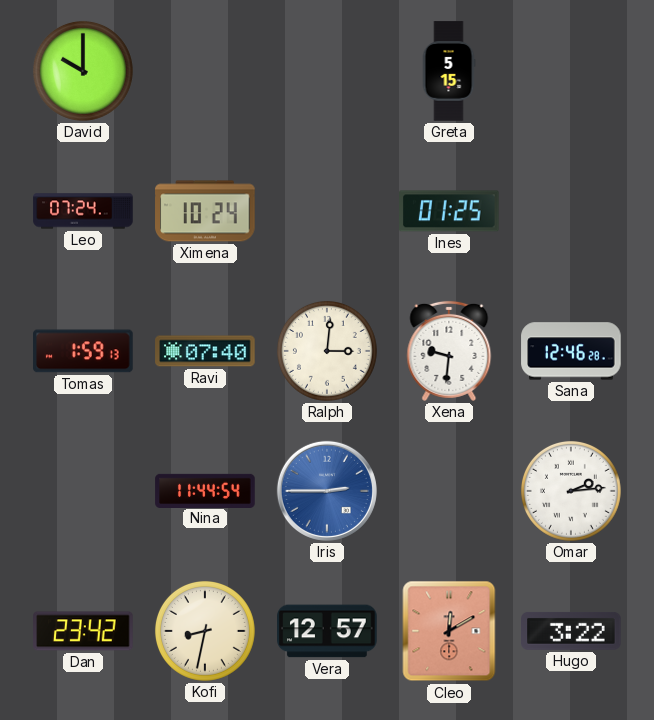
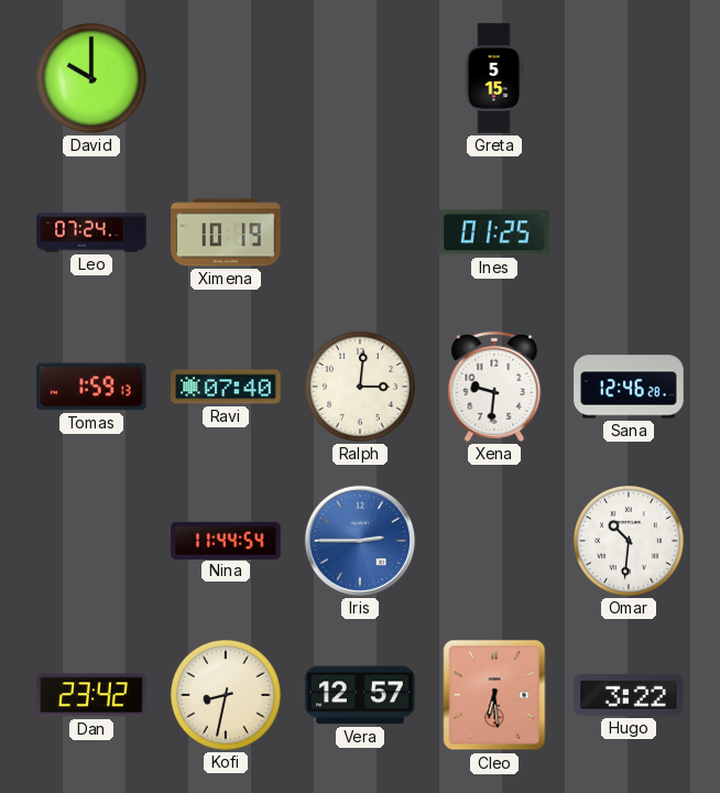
Ximena: 10:24 -> 10:19 (226, 232)
Omar: 2:14 -> 10:31 (629, 541)
Cleo: 12:10 -> 6:29 (494, 695)
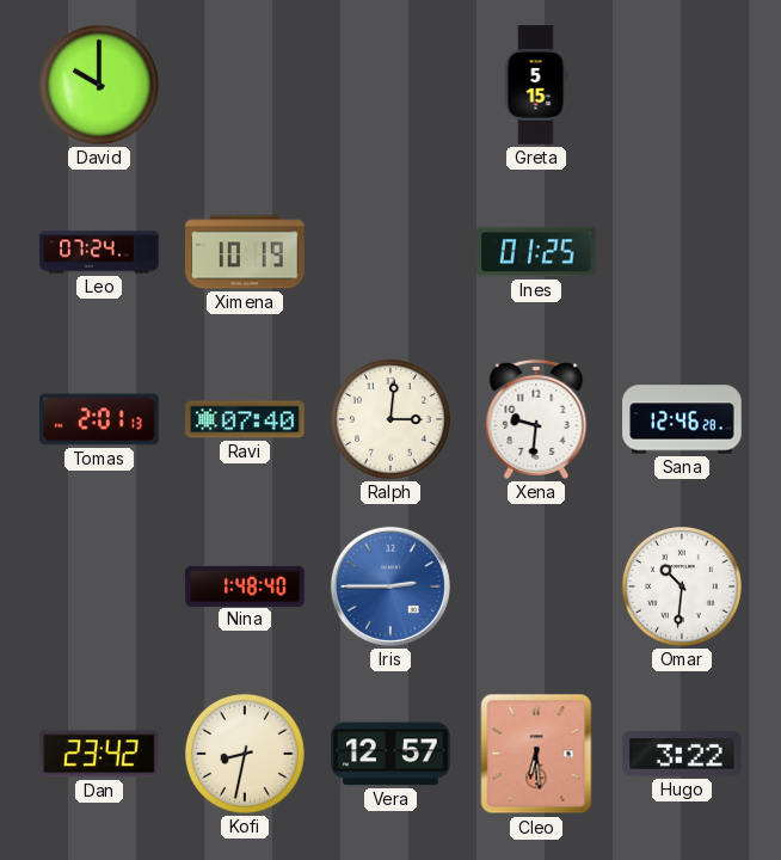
Tomas: 1:59 -> 2:01 (99, 419)
Nina: 11:44 -> 1:48 (245, 585)
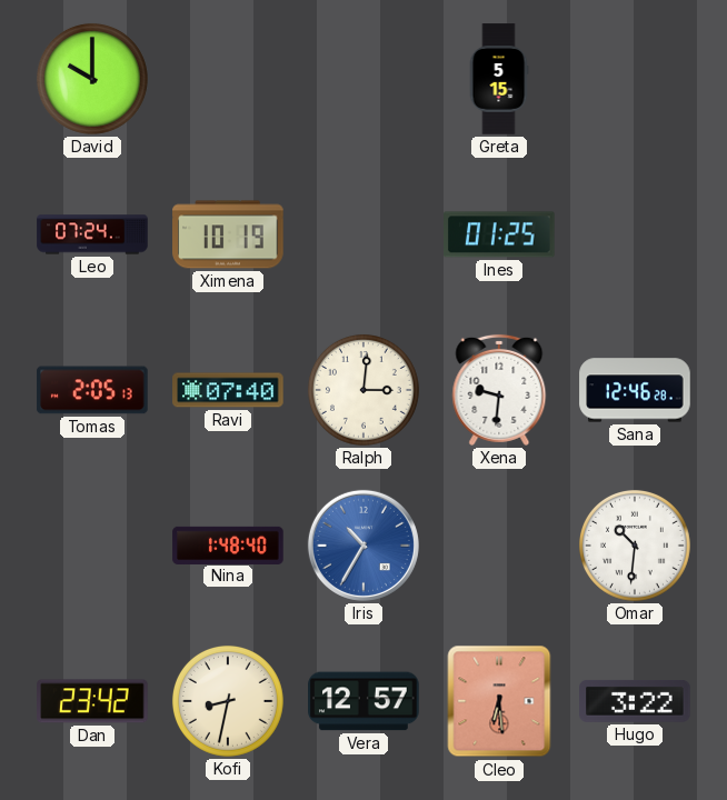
Tomas: 2:01 -> 2:05 (92, 390)
Iris: 2:45 -> 10:35 (363, 546)
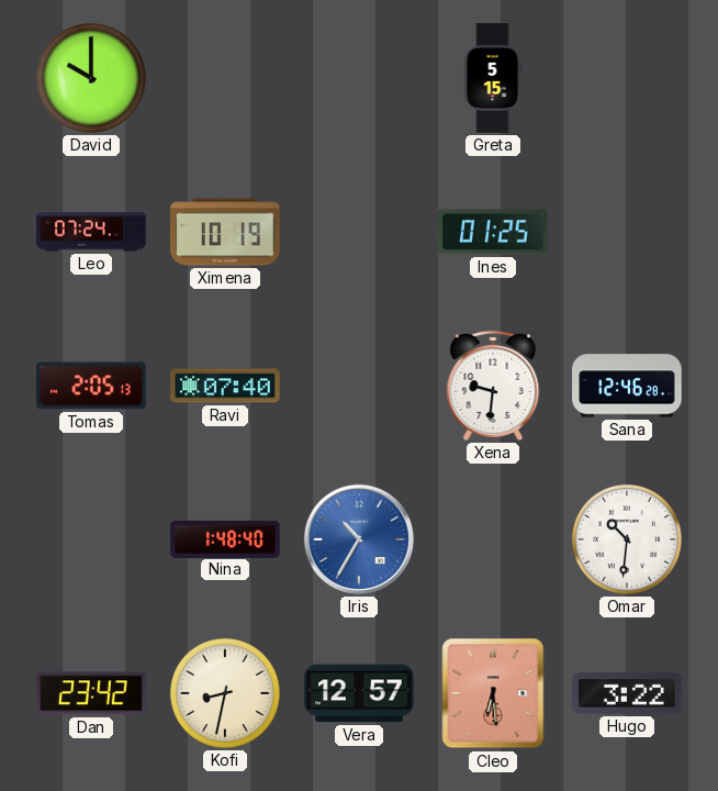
Ralph: 3:01 -> none (363, 390)
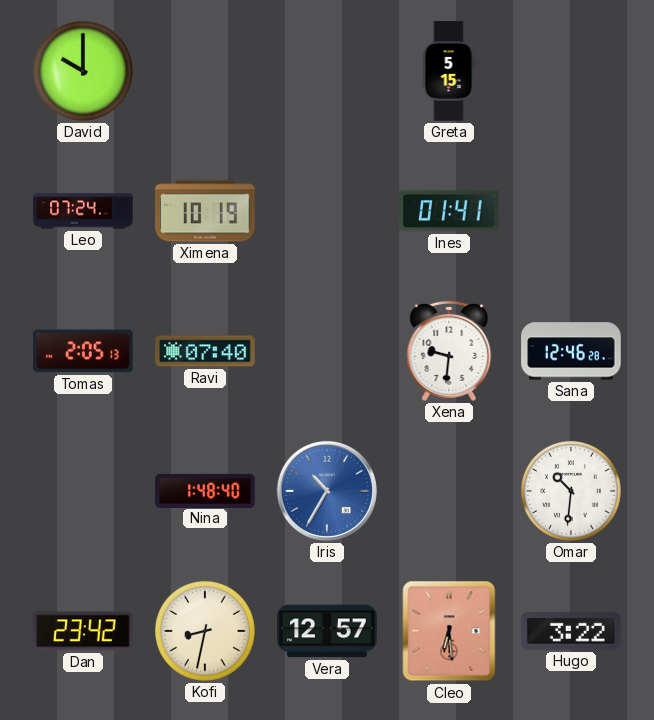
Ines: 01:25 -> 01:41 (450, 211)
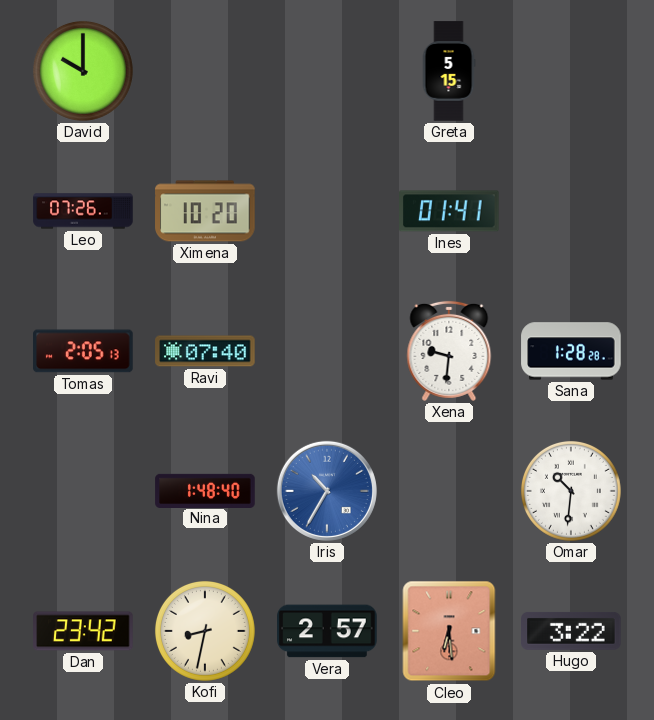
Leo: 07:24 -> 07:26 (83, 211)
Ximena: 10:19 -> 10:20 (205, 211)
Sana: 12:46 -> 1:28 (571, 351)
Vera: 12:57 -> 2:57 (327, 631)
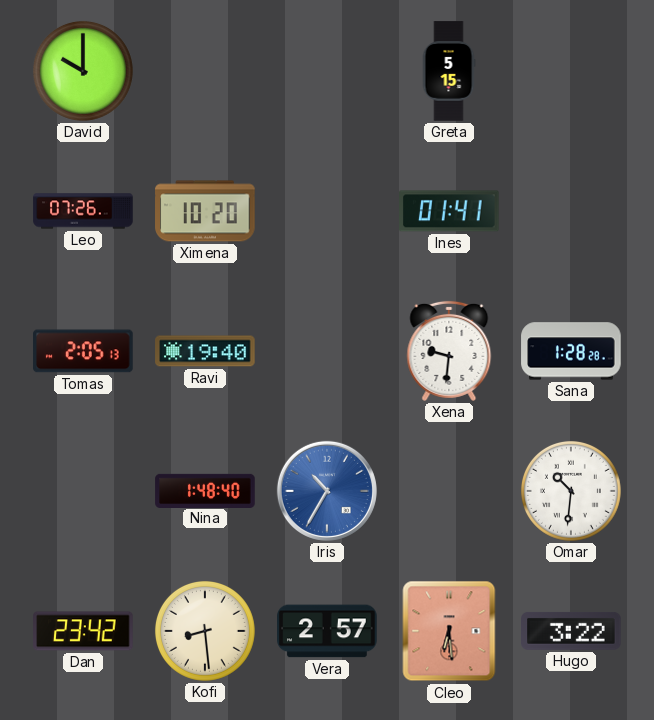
Ravi: 07:40 -> 19:40 (205, 351)
Kofi: 8:32 -> 8:29 (205, 631)
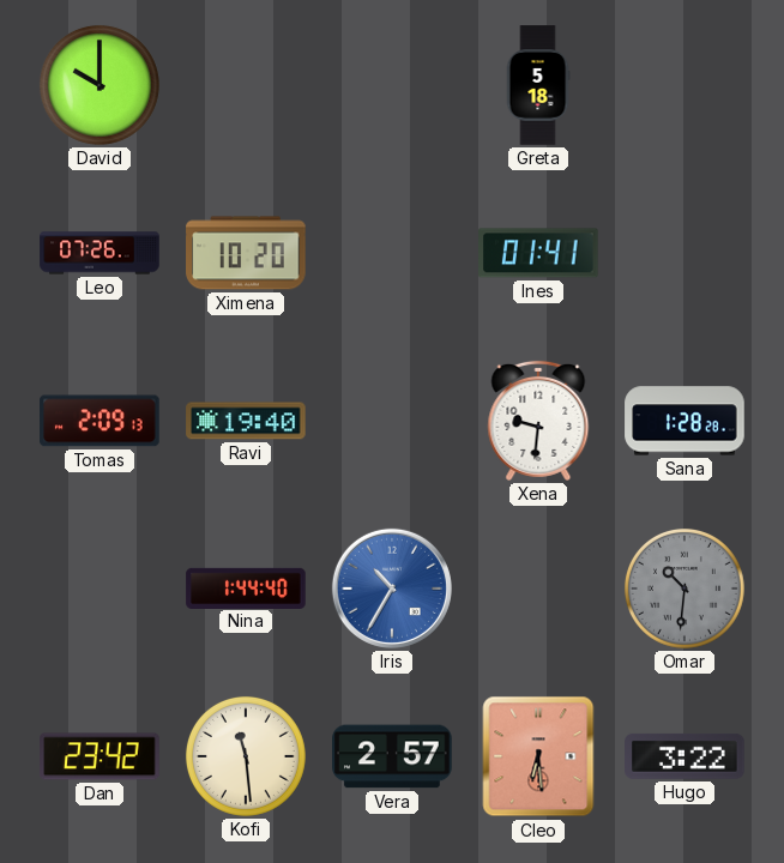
Greta: 5:15 -> 5:18 (538, 85)
Tomas: 2:05 -> 2:09 (99, 421)
Nina: 1:48 -> 1:44 (246, 587)
Omar dial: white -> grey (685, 589)
Kofi: 8:29 -> 11:29 (246, 756)
